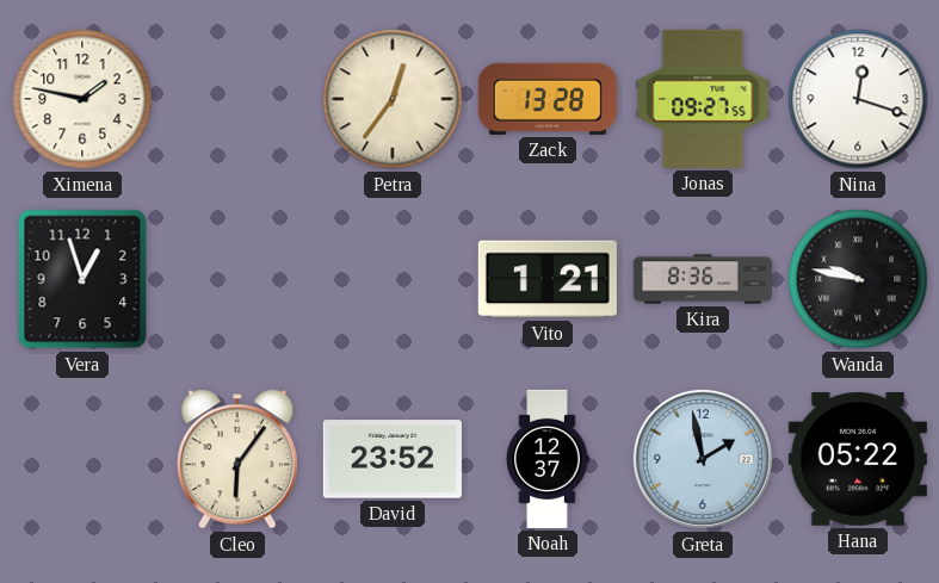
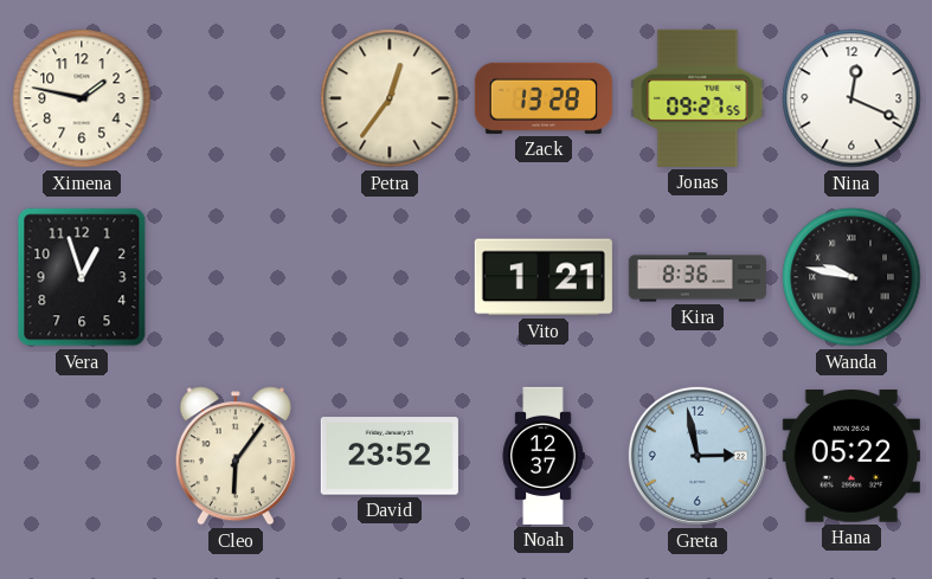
Nina: 12:18 -> 12:19 (851, 98)
Greta: 1:58 -> 2:58 (698, 456)
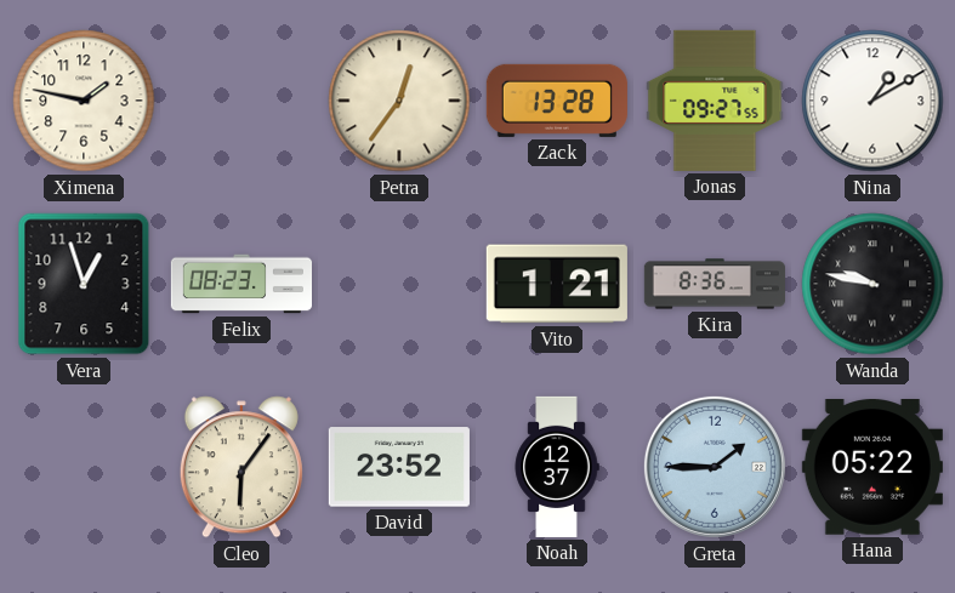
Nina: 12:19 -> 1:10 (872, 101)
Felix: none -> 08:23 (240, 284)
Greta: 2:58 -> 1:45 (715, 467)
